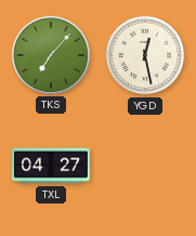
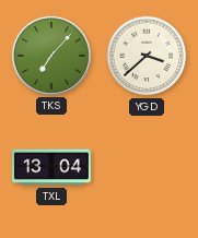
YGD: 12:28 -> 3:38 (147, 56)
TXL: 04:27 -> 13:04 (51, 167)
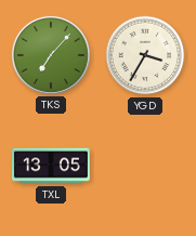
YGD: 3:38 -> 3:35 (145, 55)
TXL: 13:04 -> 13:05 (51, 166)
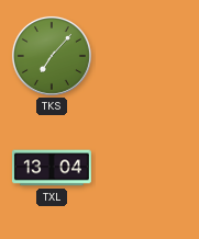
YGD: 3:35 -> none (145, 55)
TXL: 13:05 -> 13:04 (52, 168)
